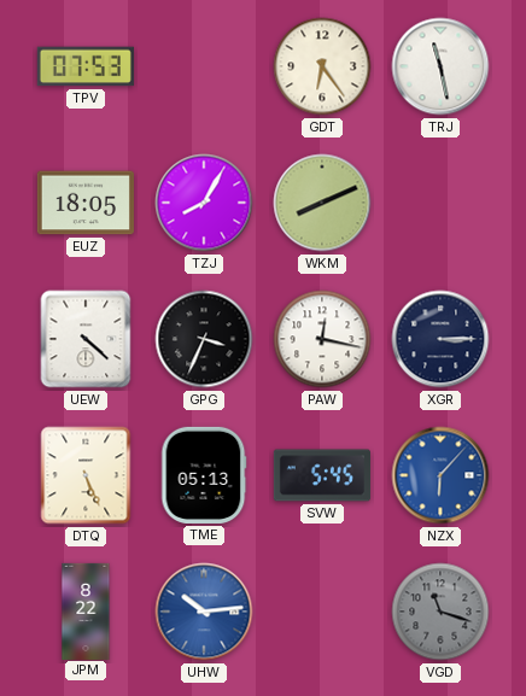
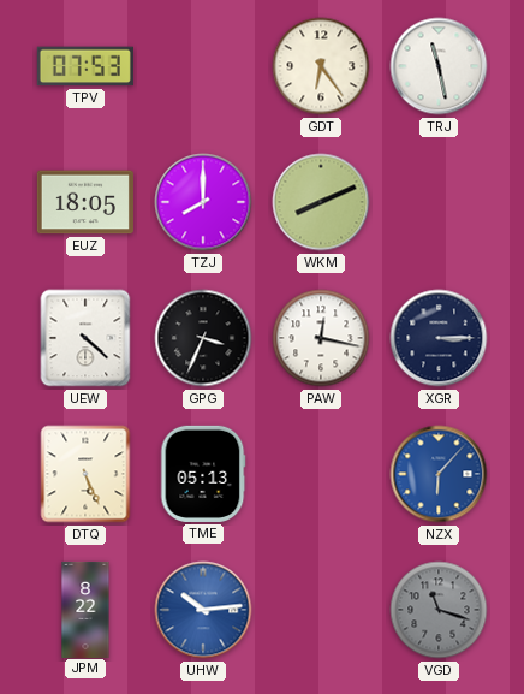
TZJ: 8:05 -> 8:00 (203, 202)
SVW: 5:45 -> none (322, 475)
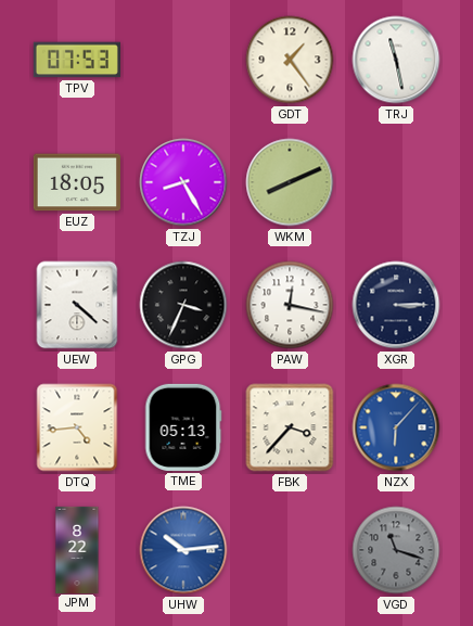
GDT: 6:24 -> 1:24 (290, 60)
TZJ: 8:00 -> 8:25 (183, 182)
DTQ: 5:26 -> 4:44 (77, 427)
FBK: none -> 3:37 (290, 427)
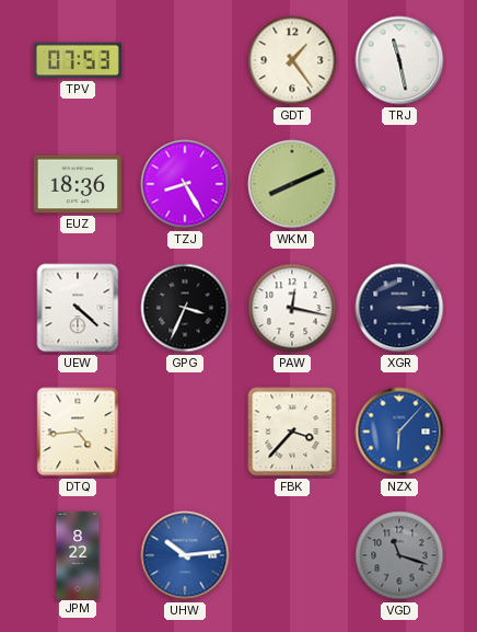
EUZ: 18:05 -> 18:36 (78, 184)
TME: 05:13 -> none (183, 427)
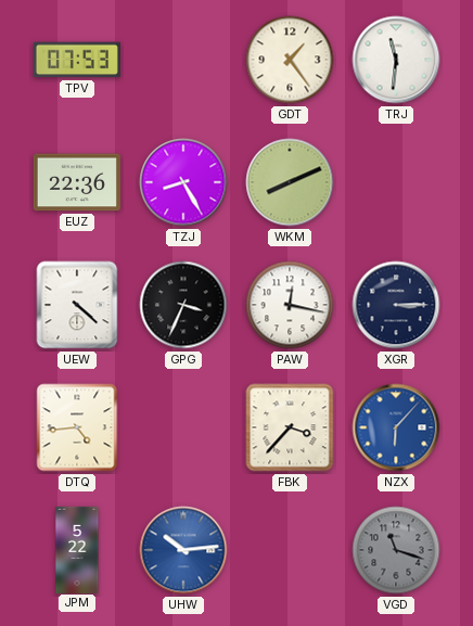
TRJ: 11:28 -> 11:31 (396, 60)
EUZ: 18:36 -> 22:36 (77, 182)
JPM: 8:22 -> 5:22 (77, 549)
